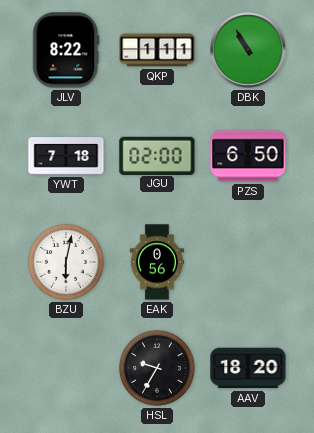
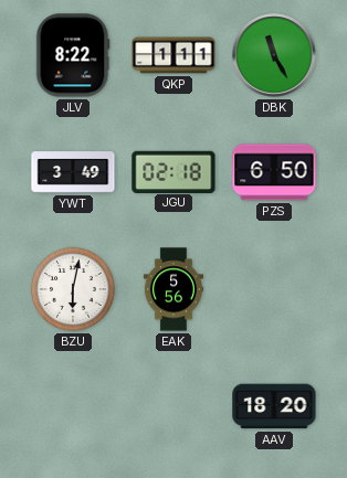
DBK: 10:55 -> 11:25 (274, 55)
YWT: 7:18 -> 3:49 (73, 172)
JGU: 02:00 -> 02:18 (173, 171)
EAK: 0:56 -> 5:56 (173, 289)
HSL: 9:35 -> none (157, 368)
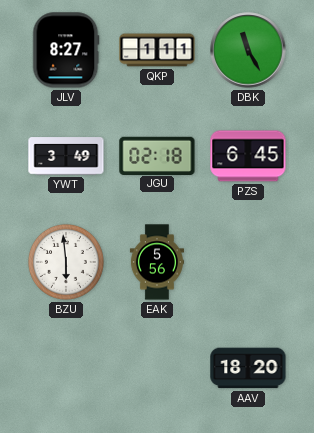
JLV: 8:22 -> 8:27 (66, 50)
PZS: 6:50 -> 6:45 (248, 156)
BZU: 6:02 -> 5:59 (66, 262)
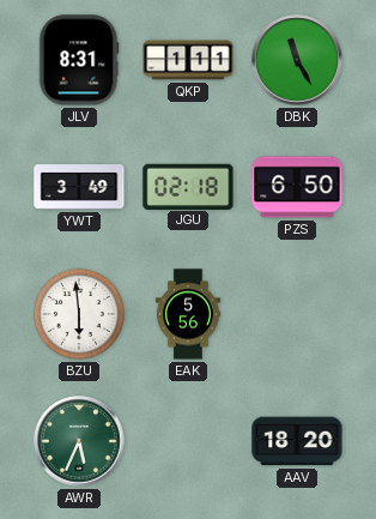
JLV: 8:27 -> 8:31 (79, 60)
PZS: 6:45 -> 6:50 (297, 187)
AWR: none -> 5:34 (79, 441)
